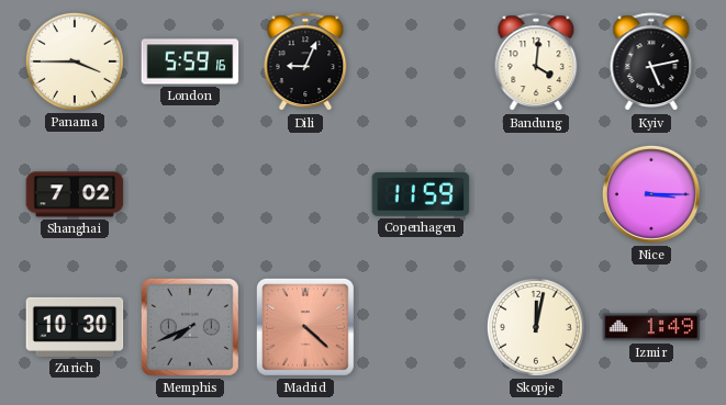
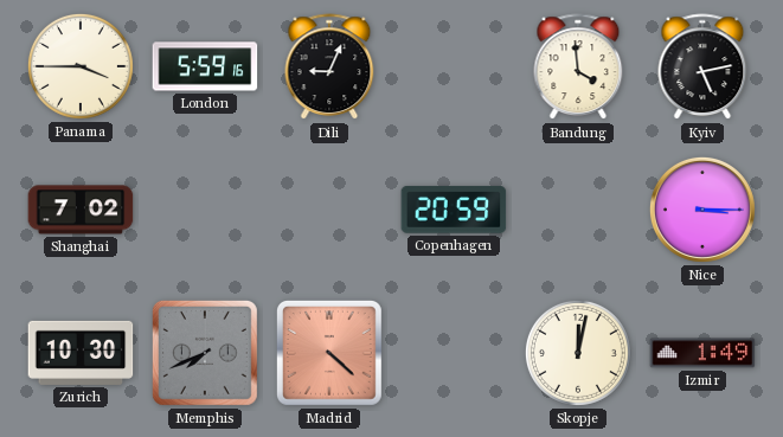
Bandung: 4:01 -> 3:59 (578, 68)
Copenhagen: 11:59 -> 20:59 (454, 210)
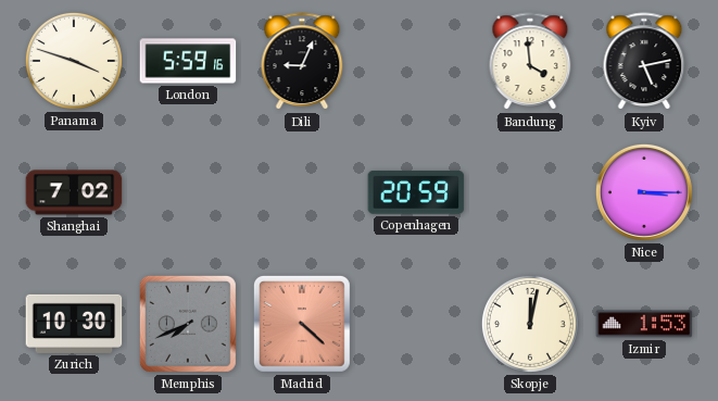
Panama: 3:45 -> 3:48 (74, 61)
Izmir: 1:49 -> 1:53 (644, 324)
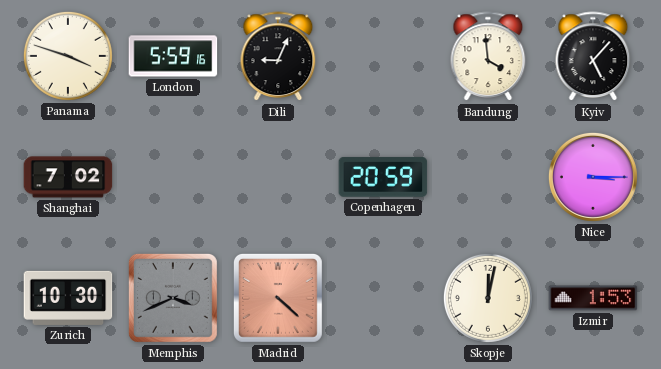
Kyiv: 5:13 -> 5:07 (593, 57)
Memphis: 7:41 -> 3:41 (173, 298)
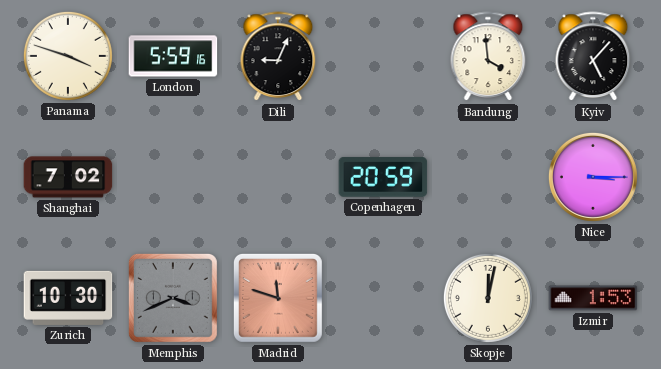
Madrid: 4:22 -> 11:48 (278, 298)
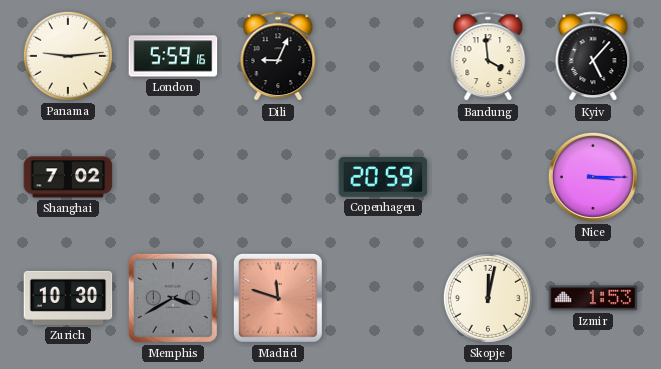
Panama: 3:48 -> 9:14 (68, 56)
Memphis: 3:41 -> 3:40 (173, 298)
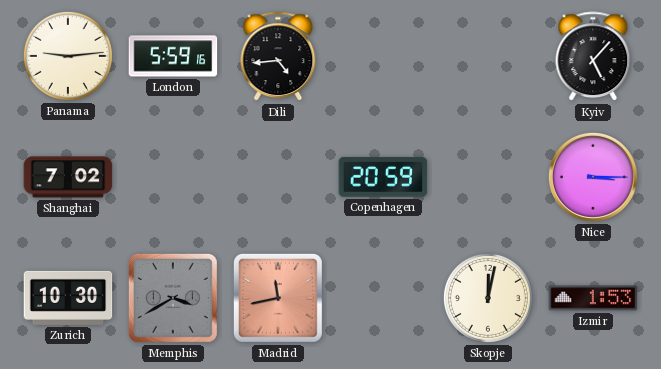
Dili: 9:04 -> 4:44 (278, 57)
Bandung: 3:59 -> none (488, 57)
Madrid: 11:48 -> 11:43 (278, 298)
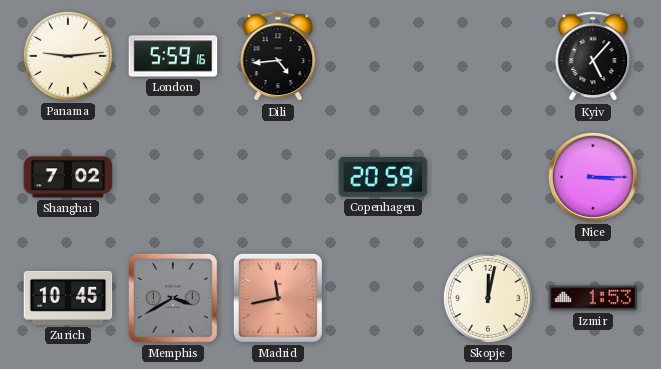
Zurich: 10:30 -> 10:45 (68, 298)
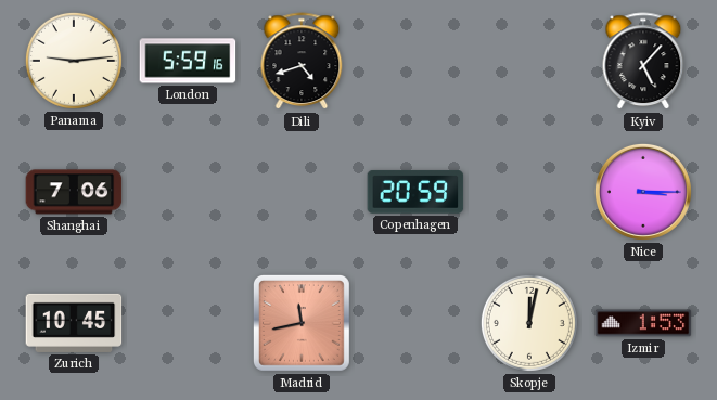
Dili: 4:44 -> 4:42 (302, 62)
Shanghai: 7:02 -> 7:06 (74, 192)
Memphis: 3:40 -> none (173, 298)
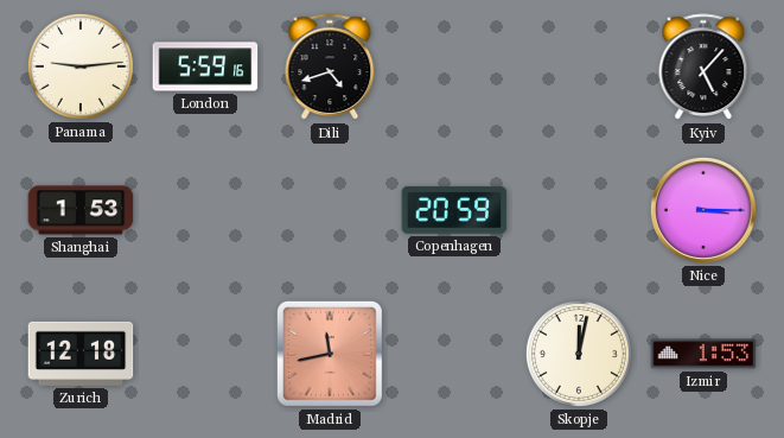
Shanghai: 7:06 -> 1:53 (81, 210)
Zurich: 10:45 -> 12:18 (81, 354)
